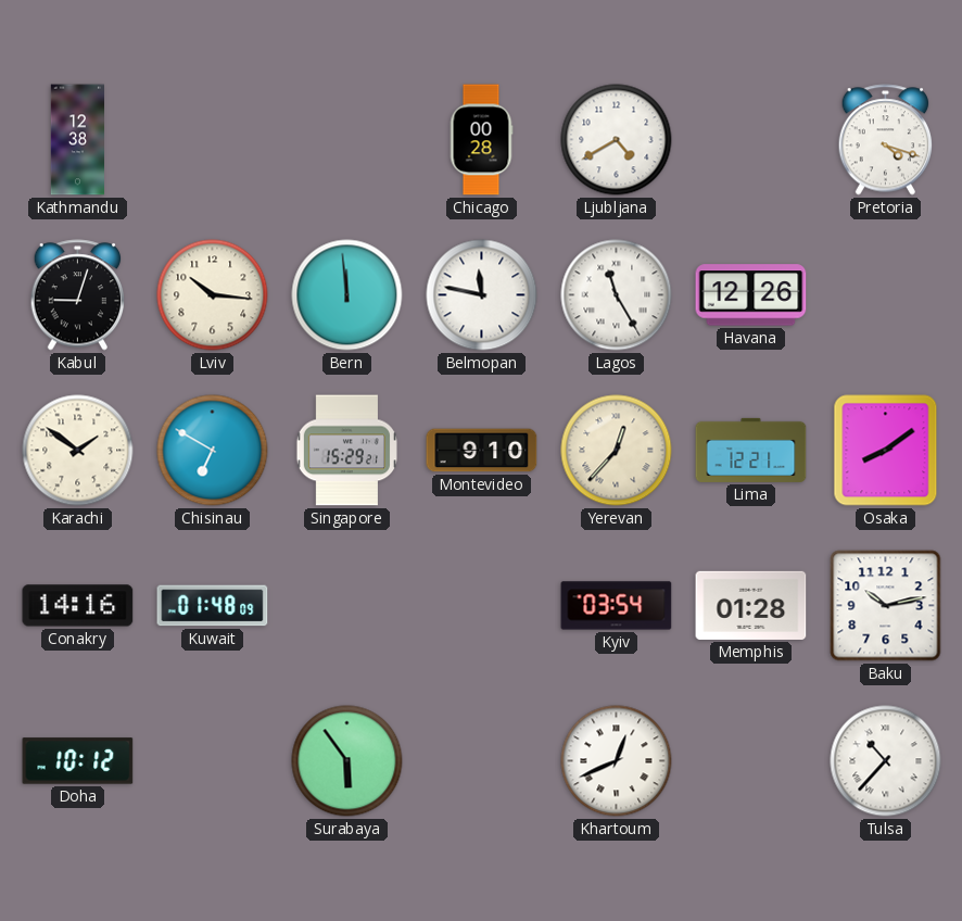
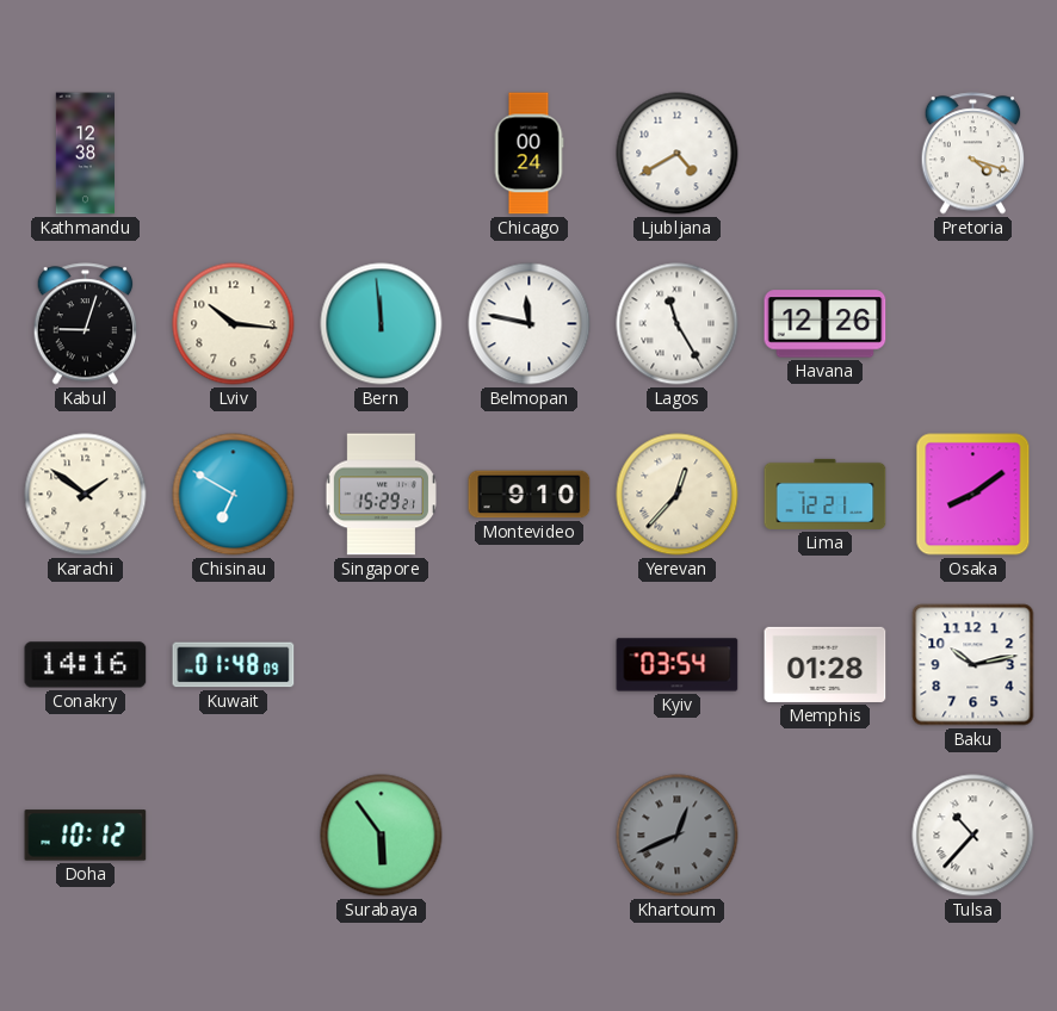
Chicago: 00:28 -> 00:24 (528, 154)
Khartoum dial: white -> grey (678, 836)
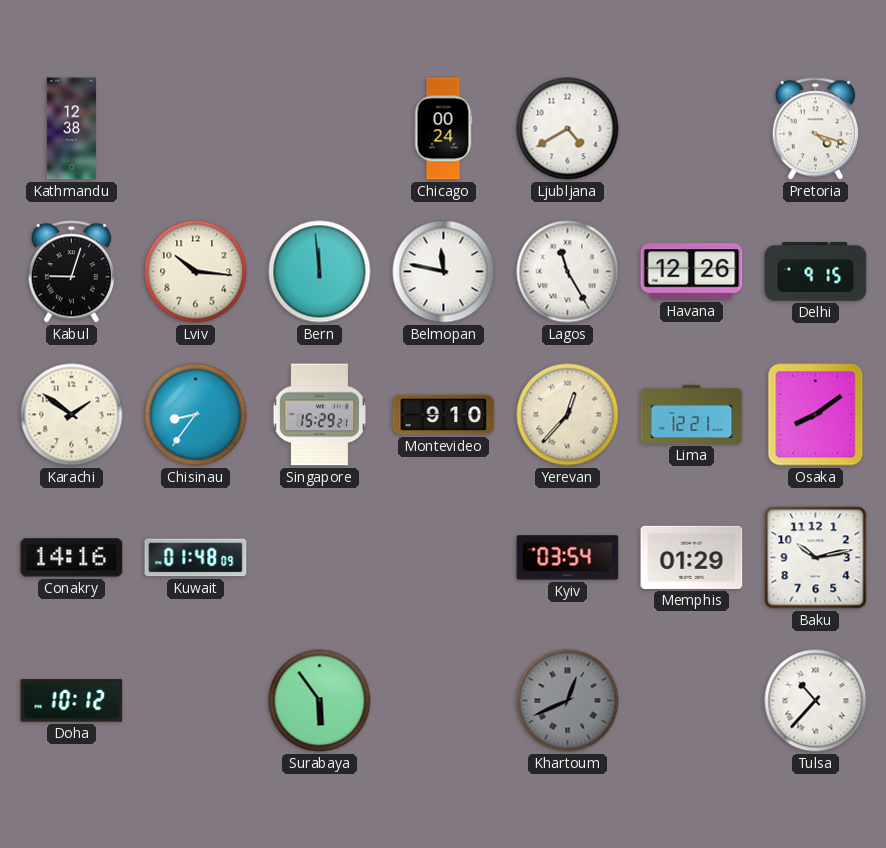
Delhi: none -> 9:15 (816, 272)
Chisinau: 6:50 -> 8:36 (196, 415)
Memphis: 01:28 -> 01:29 (692, 557)
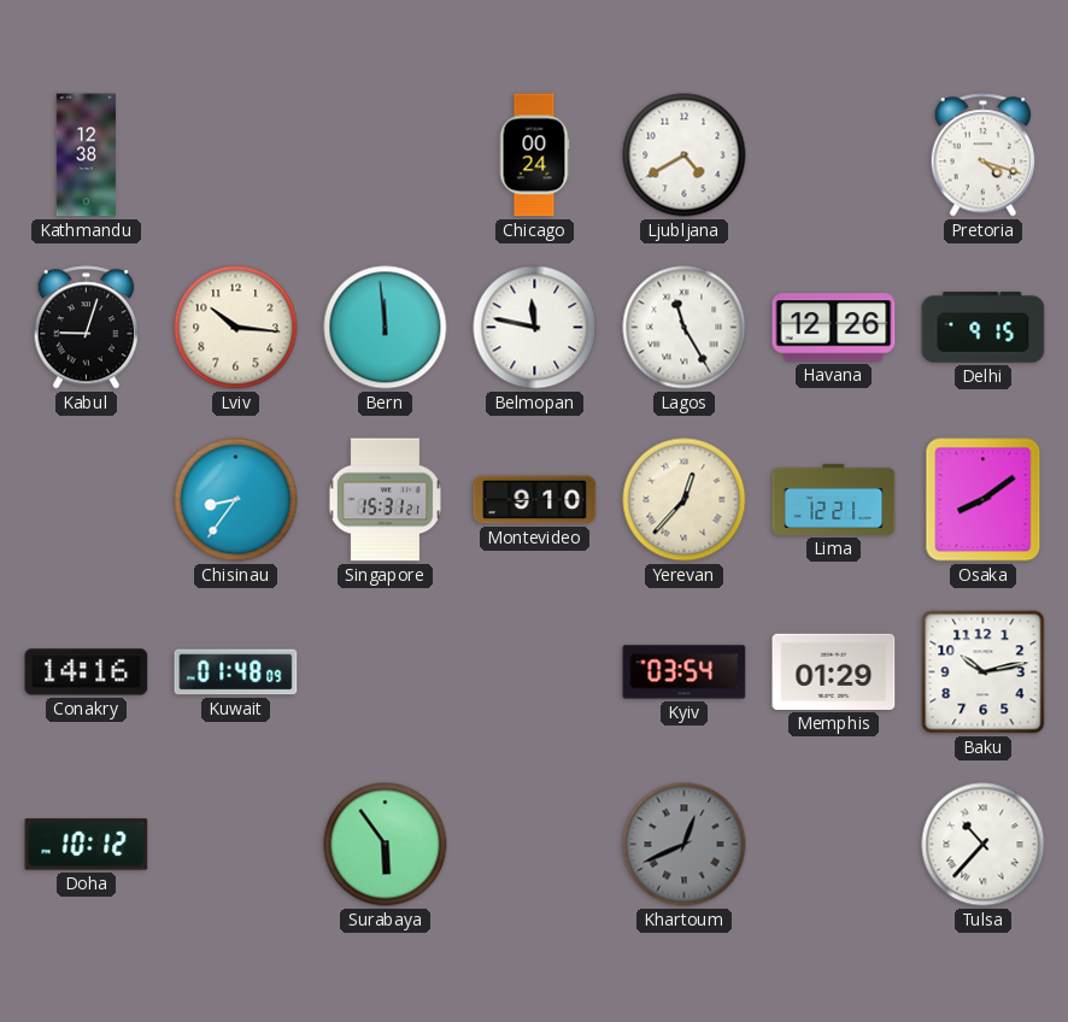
Karachi: 1:51 -> none (72, 415)
Singapore: 15:29 -> 15:31 (385, 500)
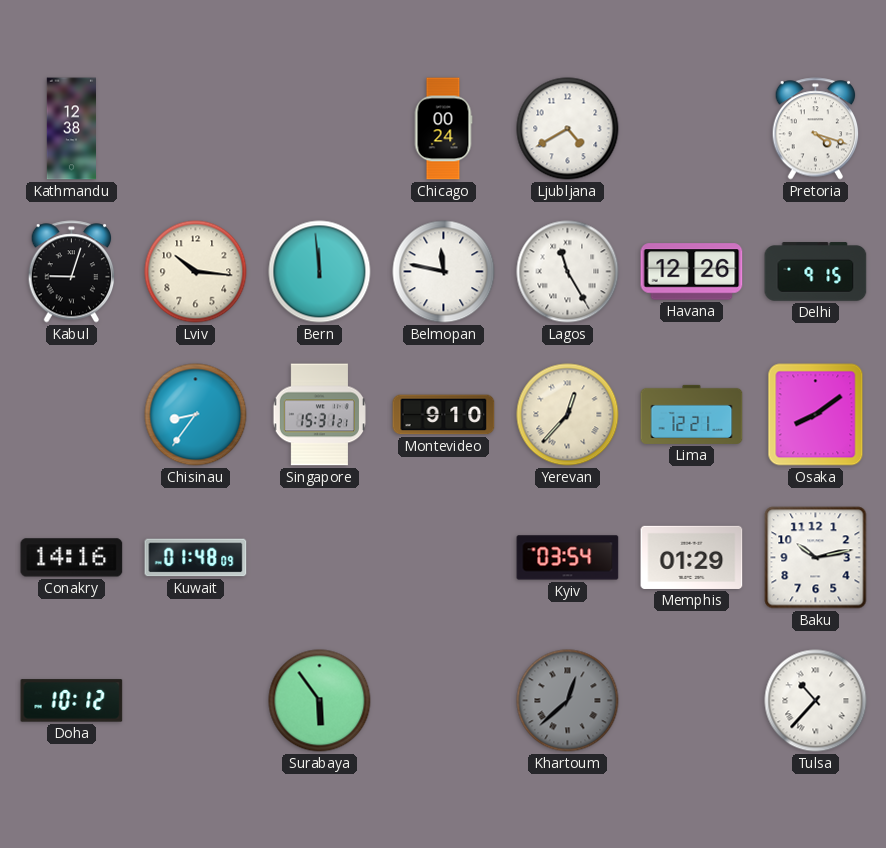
Khartoum: 12:41 -> 12:38 (568, 701)
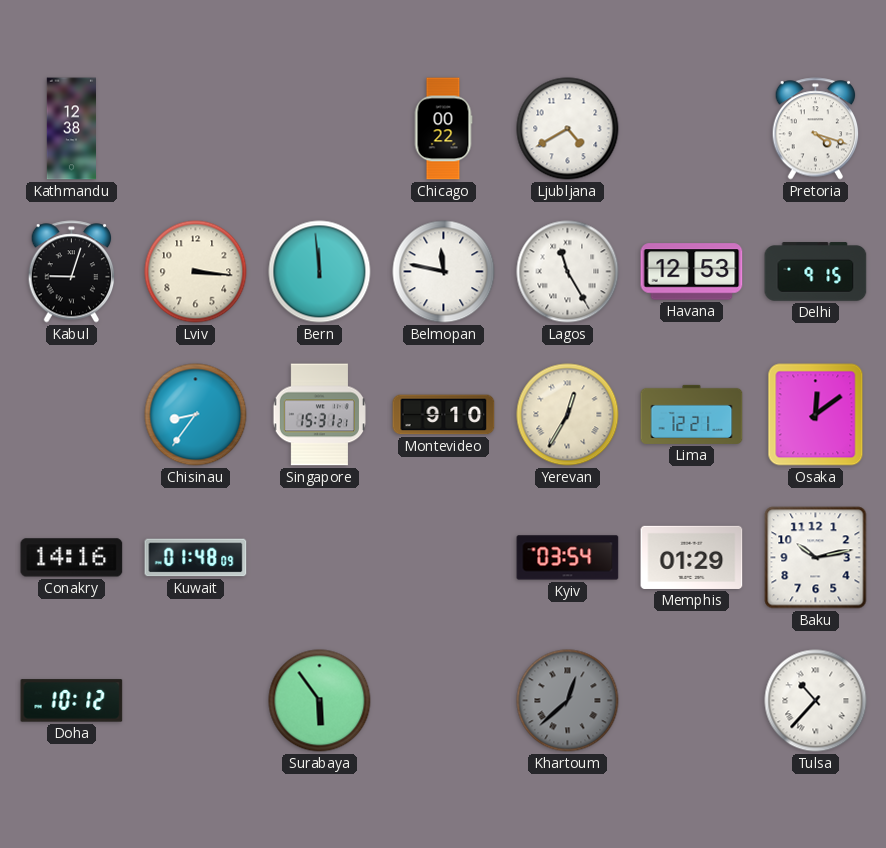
Chicago: 00:24 -> 00:22 (443, 129)
Lviv: 10:16 -> 3:16 (196, 272)
Havana: 12:26 -> 12:53 (692, 272)
Yerevan: 12:37 -> 12:35 (568, 415)
Osaka: 8:09 -> 12:09 (816, 415)
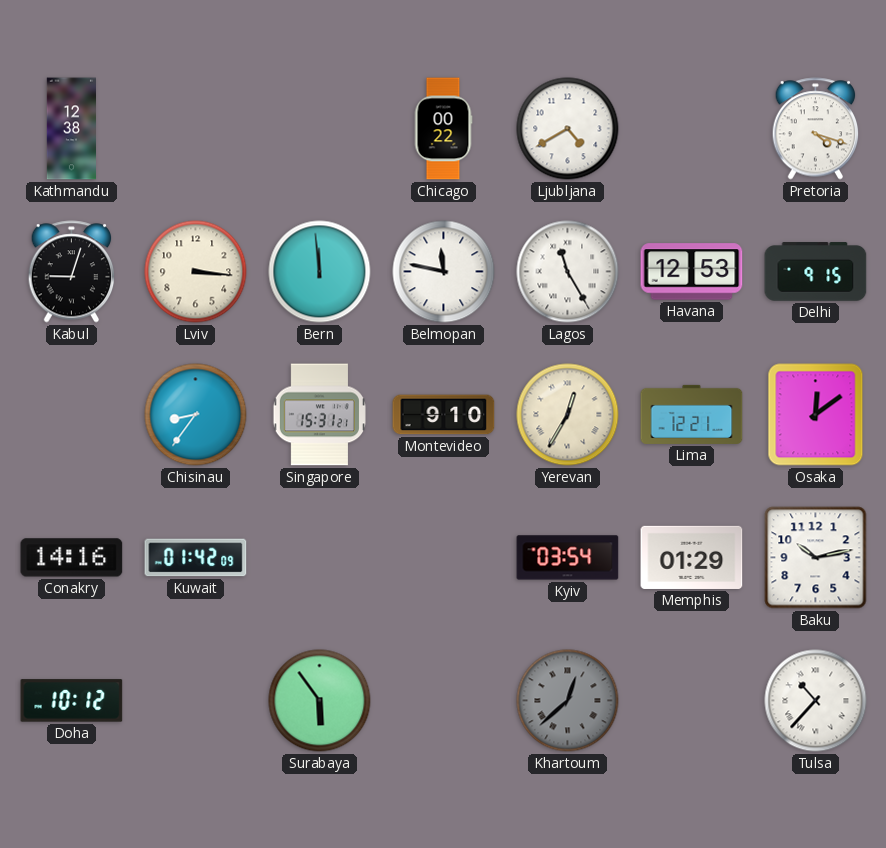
Kuwait: 01:48 -> 01:42 (196, 558)
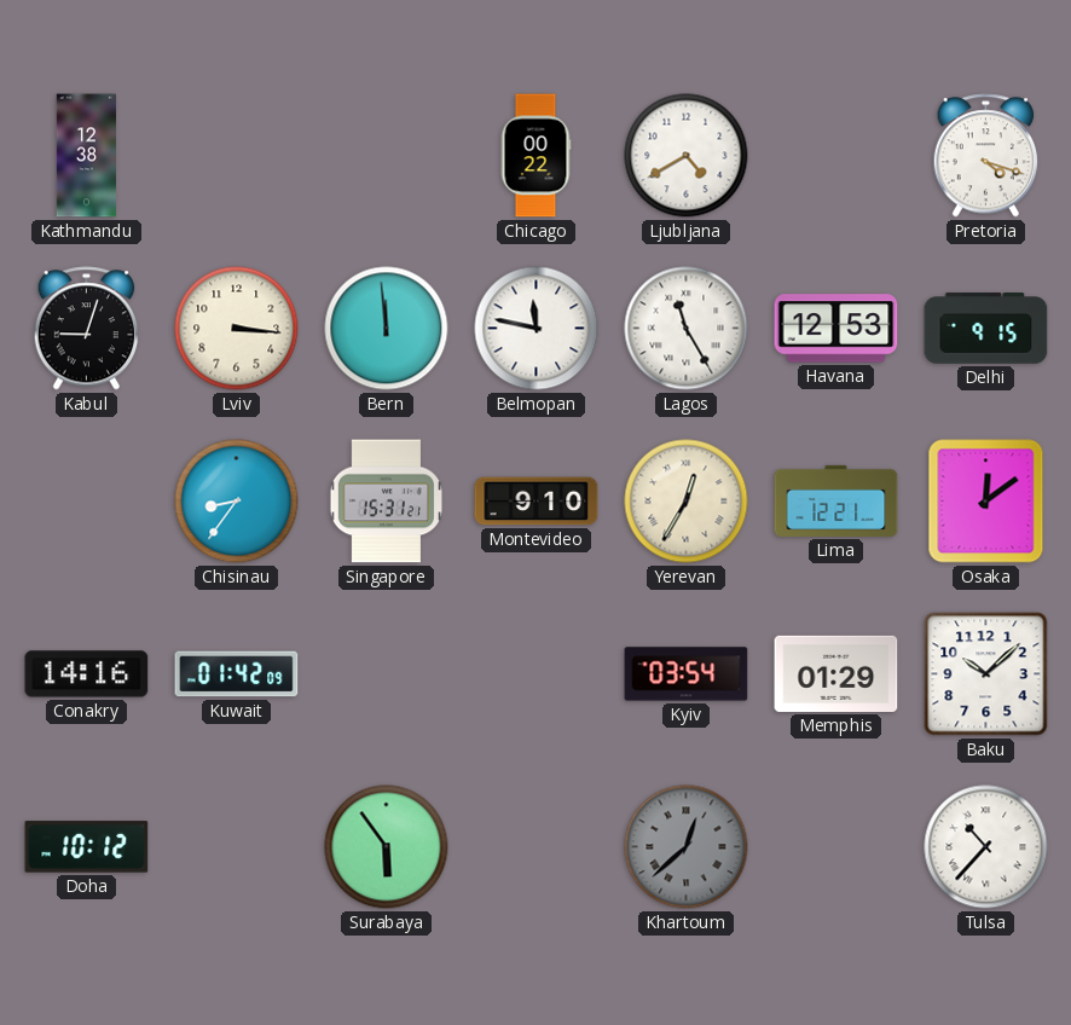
Baku: 10:13 -> 10:08 (986, 674)
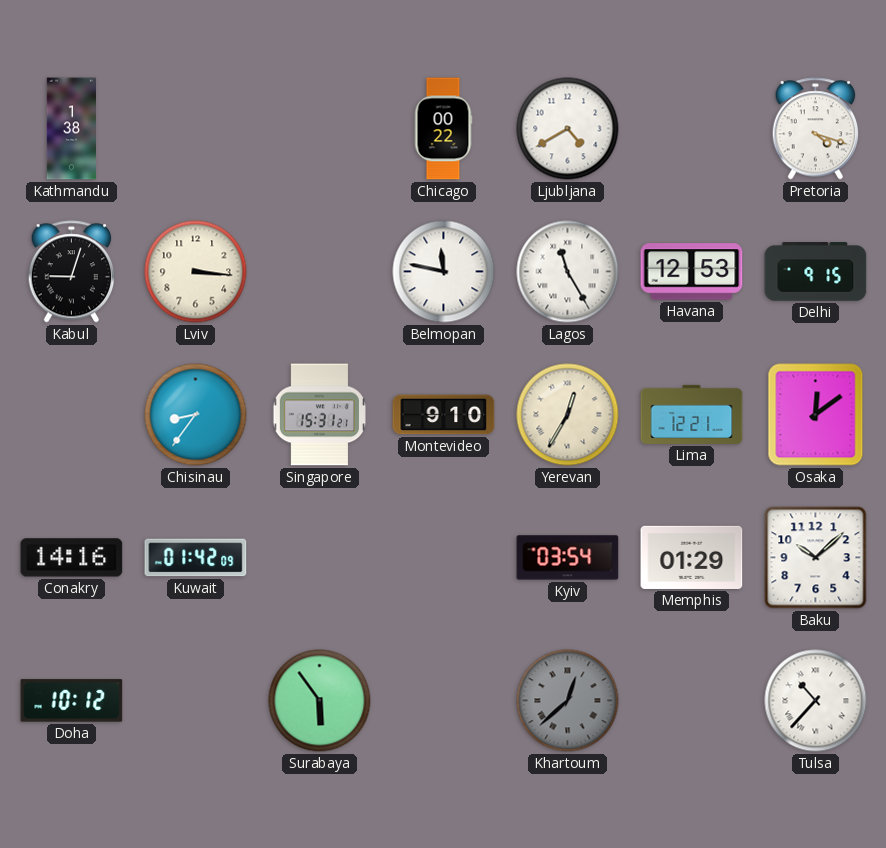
Kathmandu: 12:38 -> 1:38 (71, 129)
Bern: 11:59 -> none (387, 329)
